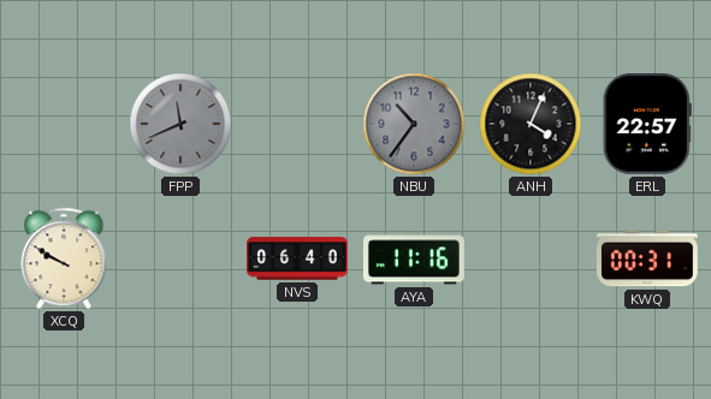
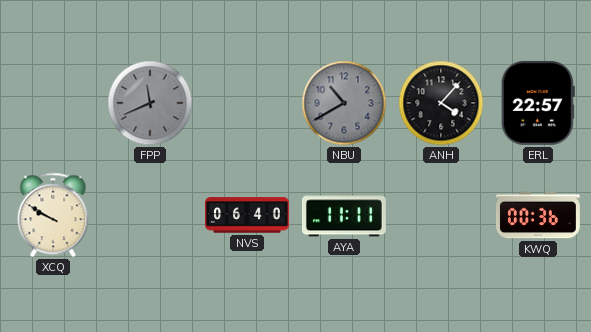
NBU: 10:36 -> 10:40 (344, 103)
ANH: 4:04 -> 4:07 (441, 103)
AYA: 11:16 -> 11:11 (344, 215)
KWQ: 00:31 -> 00:36 (538, 215)
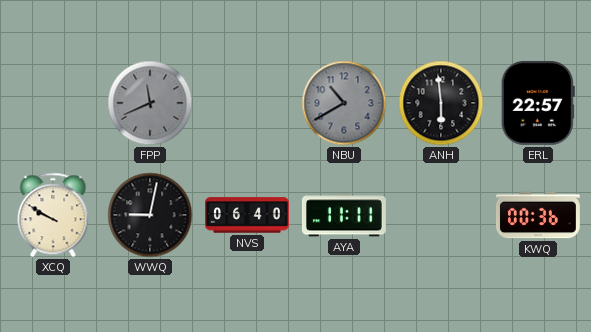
ANH: 4:07 -> 5:59 (441, 103)
WWQ: none -> 9:02 (150, 215)
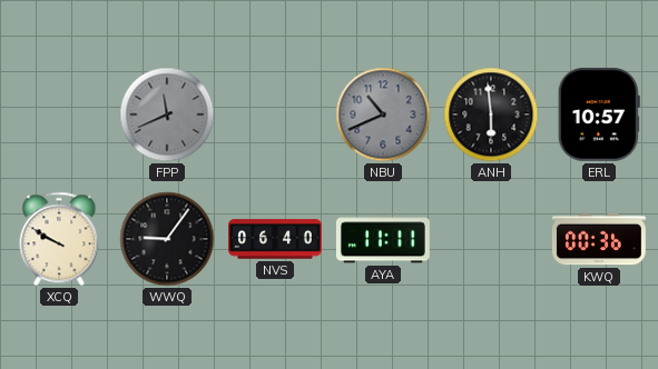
NBU: 10:40 -> 10:41 (383, 114)
ERL: 22:57 -> 10:57 (599, 114)
WWQ: 9:02 -> 9:06 (167, 239)
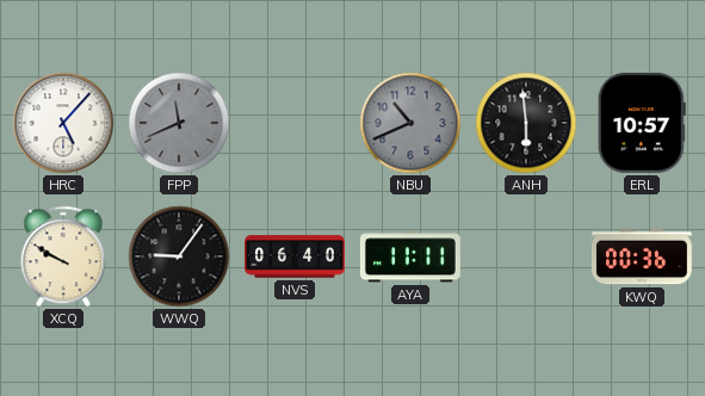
HRC: none -> 5:07 (63, 123)
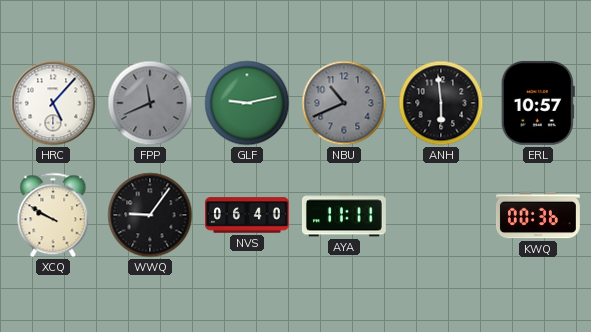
GLF: none -> 9:13 (247, 103)
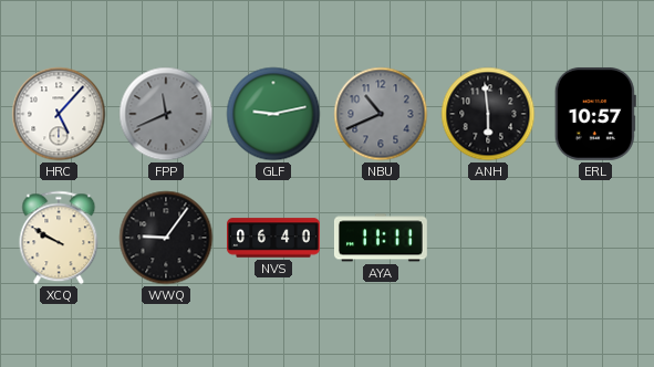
KWQ: 00:36 -> none (538, 215)
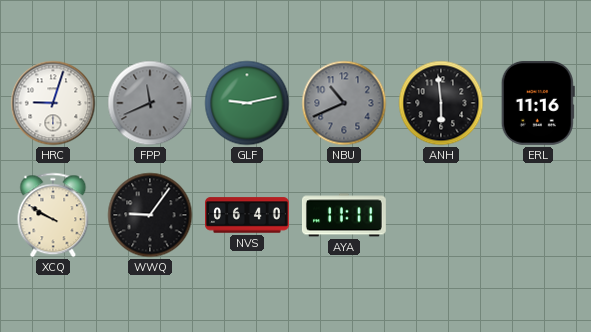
HRC: 5:07 -> 9:03 (53, 103)
ERL: 10:57 -> 11:16 (538, 103)
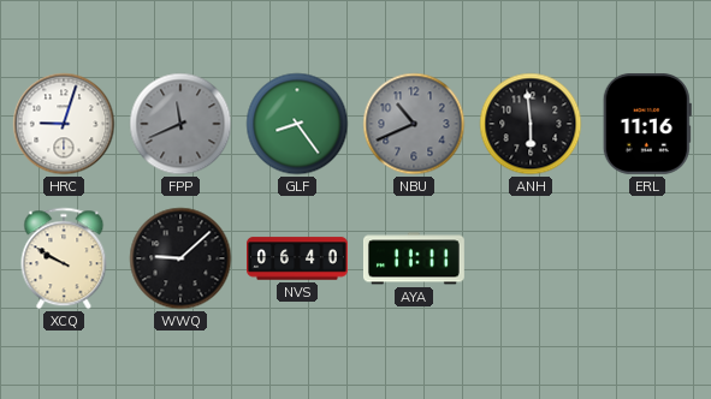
GLF: 9:13 -> 8:24 (297, 124)
WWQ: 9:06 -> 9:08 (180, 258)
